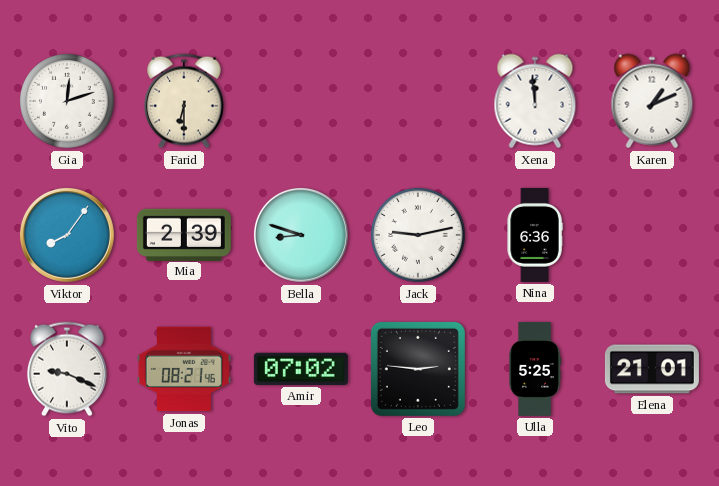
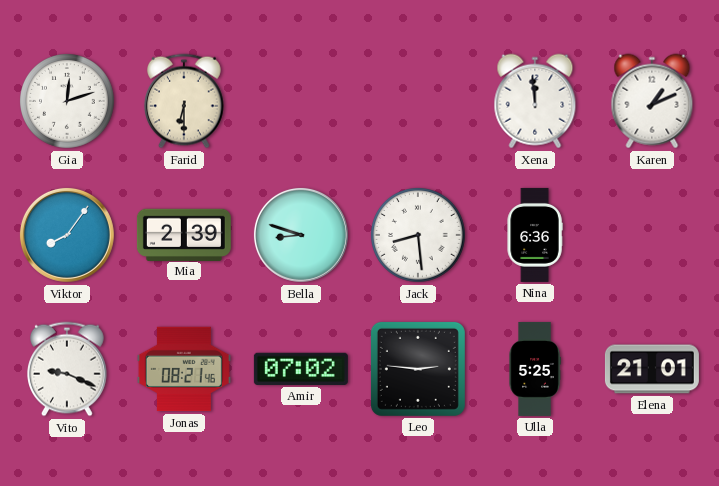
Jack: 9:13 -> 8:29 (419, 236)
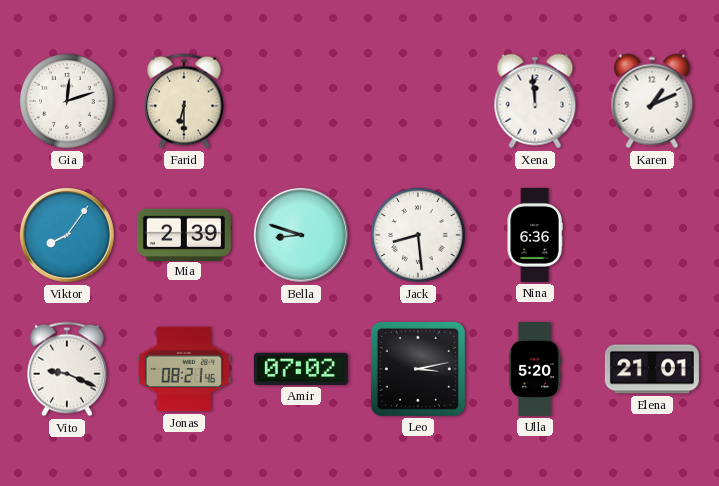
Leo: 2:46 -> 3:13 (418, 369)
Ulla: 5:25 -> 5:20 (535, 369)
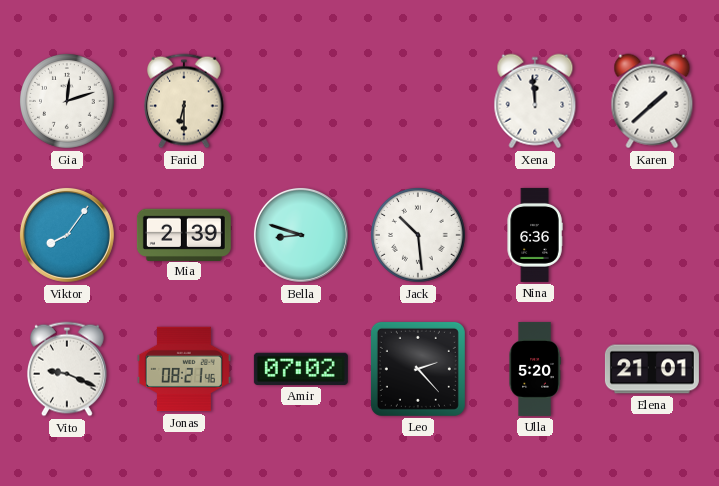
Karen: 1:11 -> 1:38 (652, 101)
Jack: 8:29 -> 10:29 (419, 236)
Leo: 3:13 -> 2:23 (418, 369)
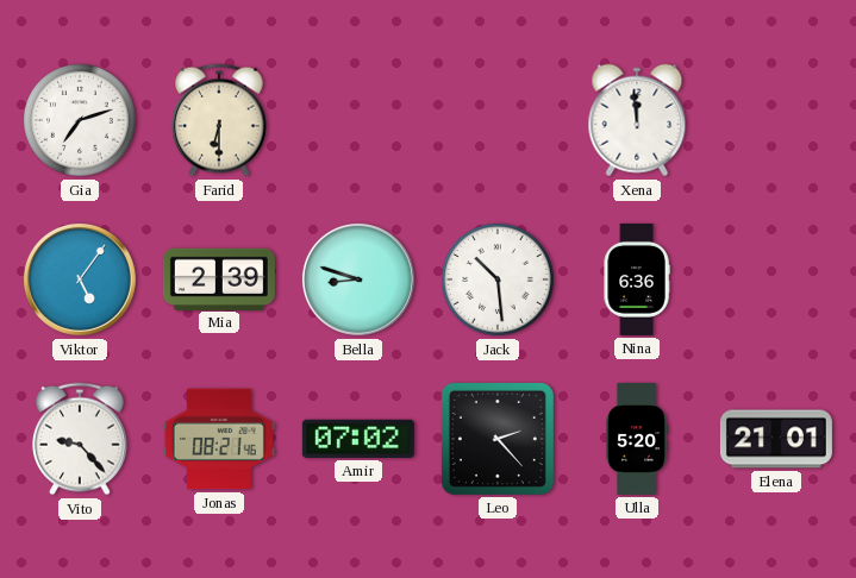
Gia: 12:12 -> 7:12 (81, 121)
Karen: 1:38 -> none (652, 101)
Viktor: 8:06 -> 5:06 (80, 279)
Vito: 9:19 -> 9:23 (81, 439)
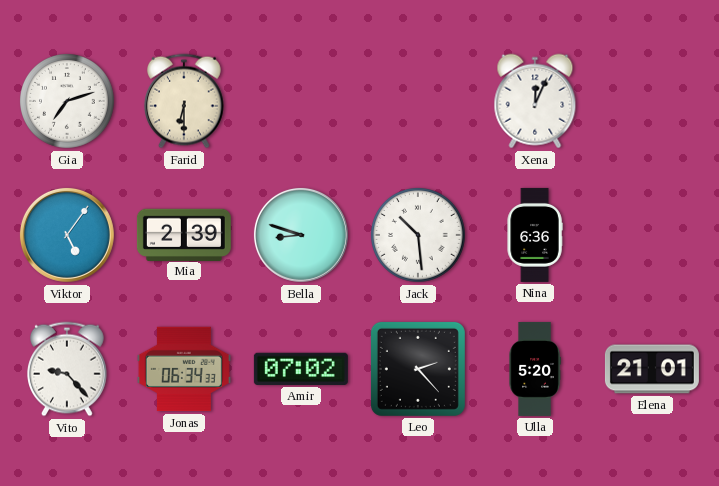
Xena: 11:59 -> 12:04 (535, 101)
Jonas: 08:21 -> 06:34 (184, 369)
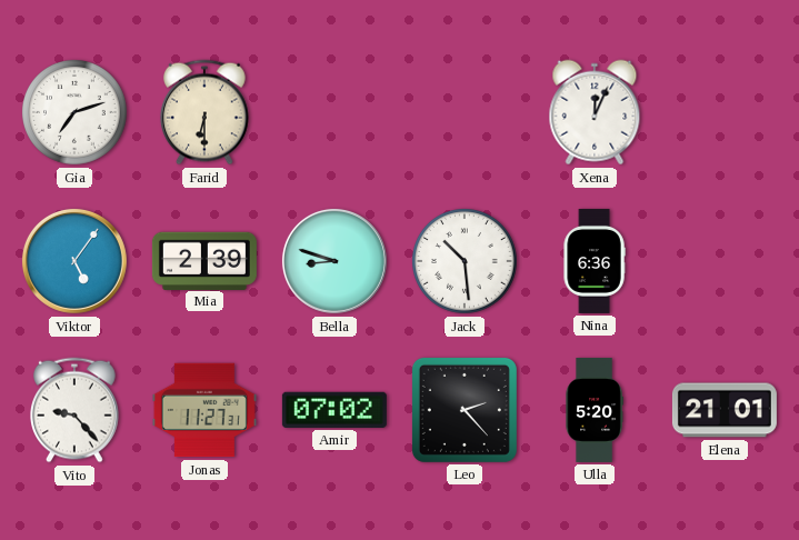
Jonas: 06:34 -> 11:27 (204, 410)
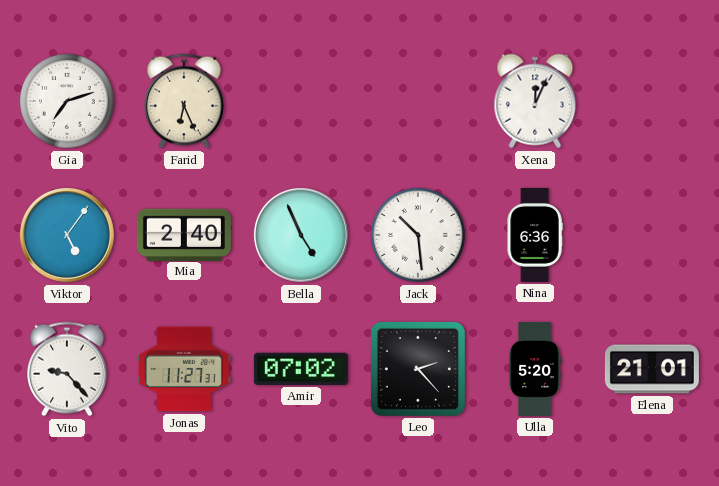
Farid: 6:30 -> 6:26 (185, 101)
Mia: 2:39 -> 2:40 (184, 234)
Bella: 8:48 -> 4:56 (301, 235)
